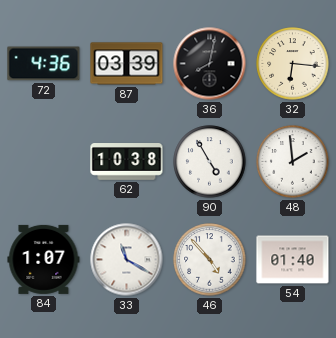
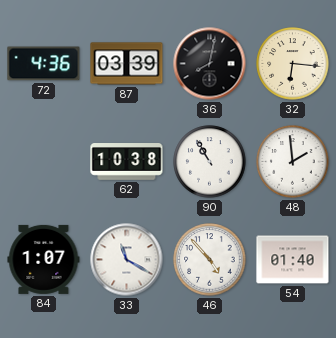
90: 4:55 -> 10:55 (210, 162)
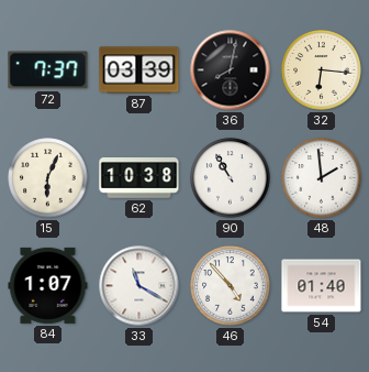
72: 4:36 -> 7:37 (48, 70)
15: none -> 6:04 (48, 178)
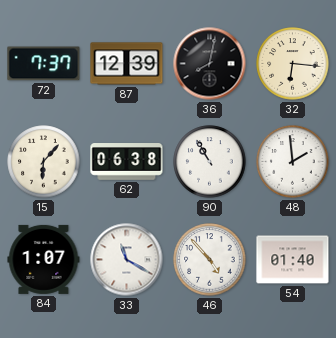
87: 03:39 -> 12:39 (127, 64)
15: 6:04 -> 6:07 (44, 162)
62: 10:38 -> 06:38 (127, 162)
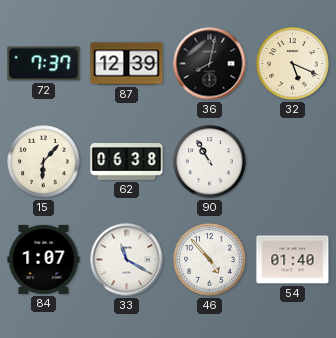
32: 6:16 -> 5:19 (293, 64)
48: 1:59 -> none (293, 162)
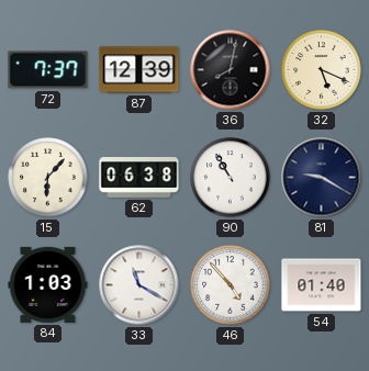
81: none -> 9:20 (322, 178)
84: 1:07 -> 1:03 (48, 284)
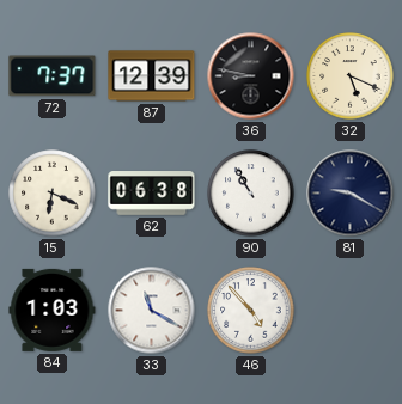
36: 8:02 -> 8:47 (251, 76)
15: 6:07 -> 6:19 (53, 194)
54: 01:40 -> none (322, 285)
